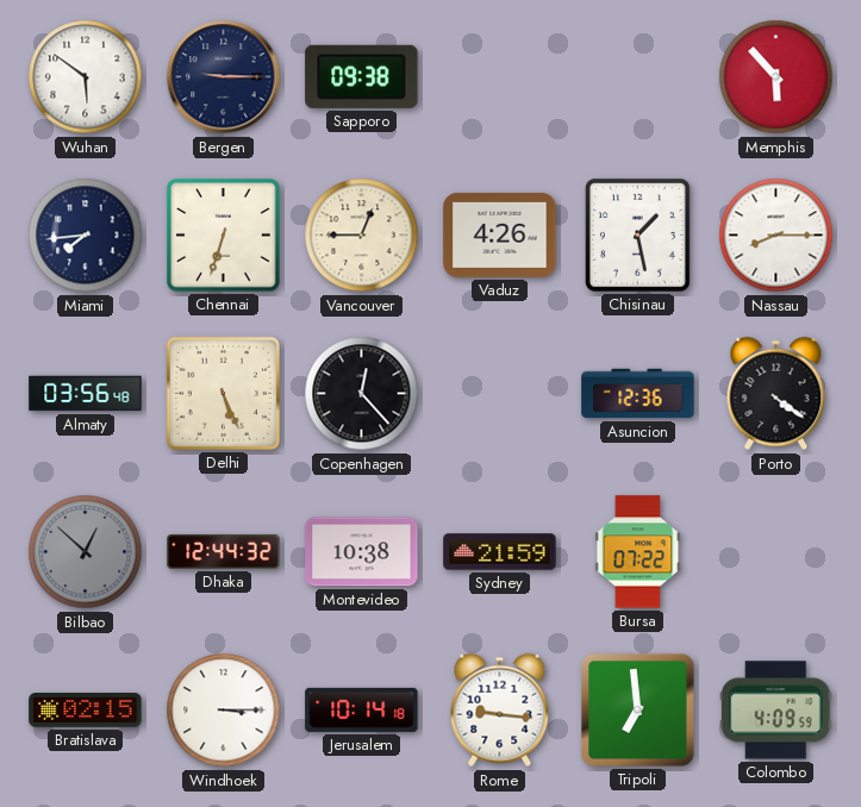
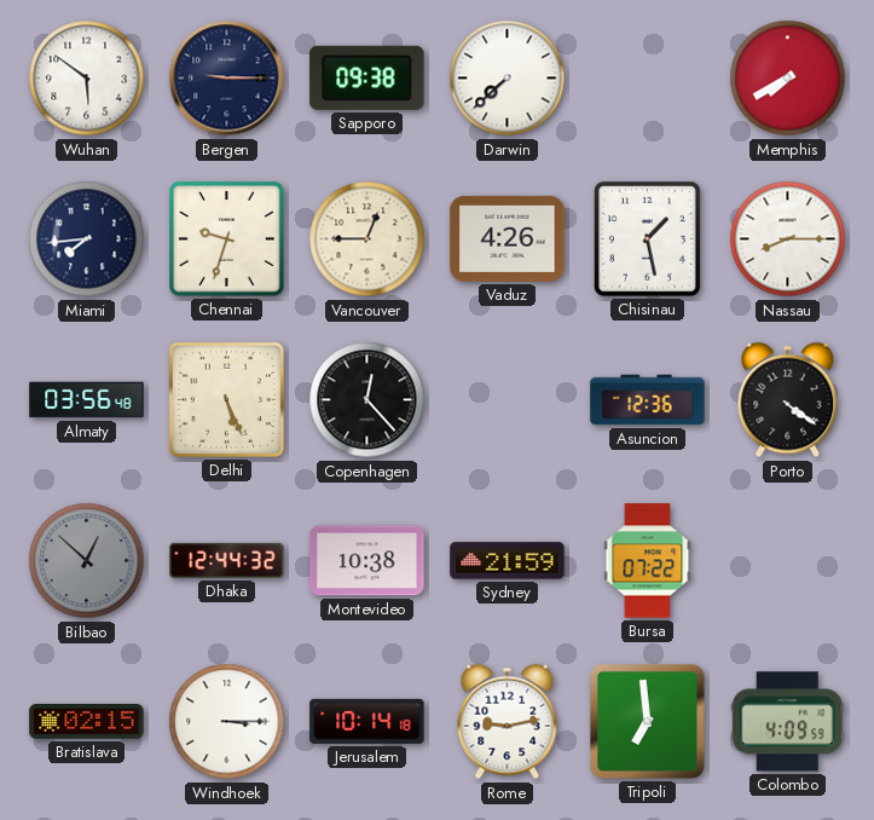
Darwin: none -> 7:38 (508, 79)
Memphis: 5:53 -> 7:40 (788, 79)
Chennai: 6:33 -> 9:33 (227, 239)
Rome: 9:16 -> 9:13 (508, 722)
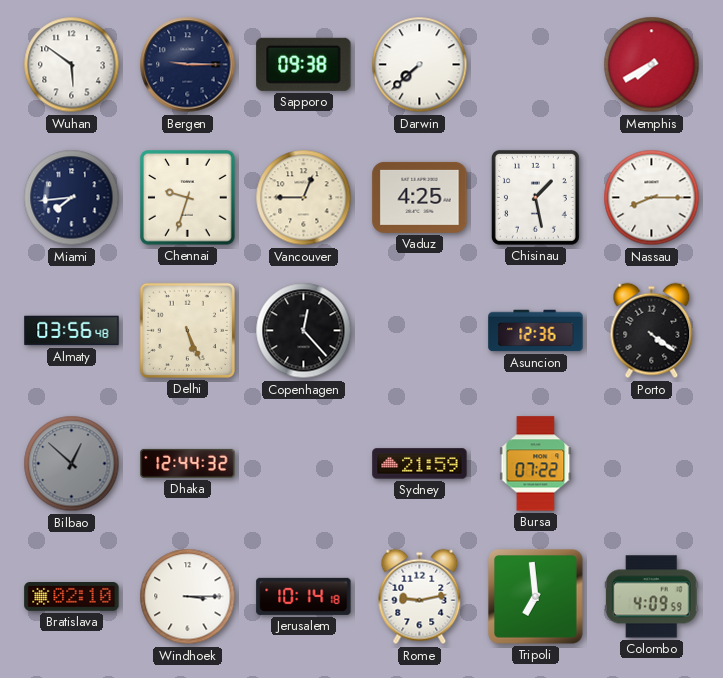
Vaduz: 4:26 -> 4:25 (420, 197)
Montevideo: 10:38 -> none (367, 561)
Bratislava: 02:15 -> 02:10 (72, 597)
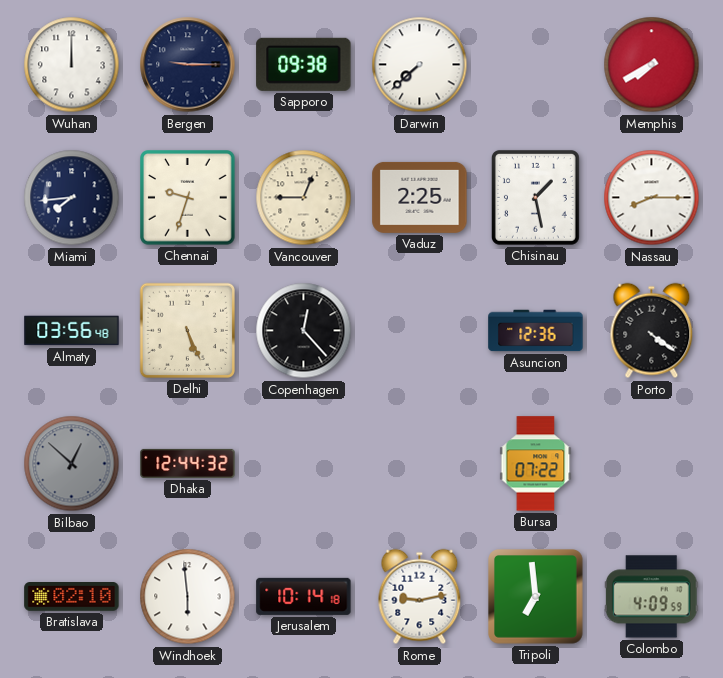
Wuhan: 5:51 -> 12:00 (72, 65)
Vaduz: 4:25 -> 2:25 (420, 197)
Sydney: 21:59 -> none (420, 464)
Windhoek: 3:15 -> 5:59 (188, 597)
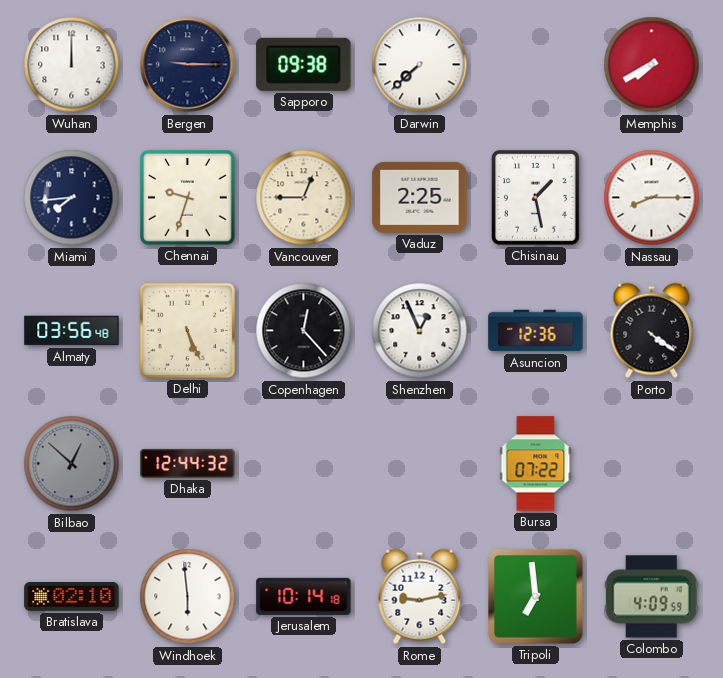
Shenzhen: none -> 12:56 (420, 331)
